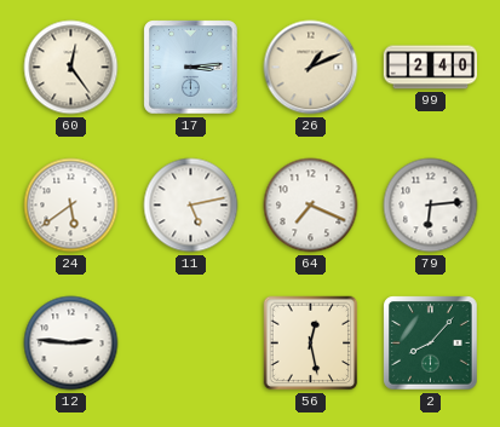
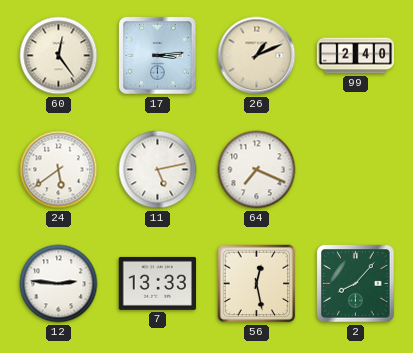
79: 6:14 -> none (431, 206)
7: none -> 13:33 (157, 283)
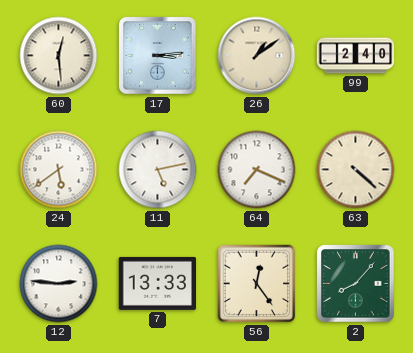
60: 12:24 -> 12:29 (59, 56)
26: 1:11 -> 1:09 (257, 56)
63: none -> 4:22 (356, 170)
56: 12:28 -> 12:24 (257, 284)
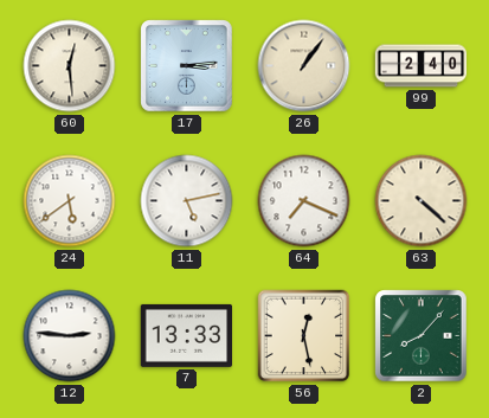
26: 1:09 -> 1:06 (304, 66)
56: 12:24 -> 12:28 (304, 336)
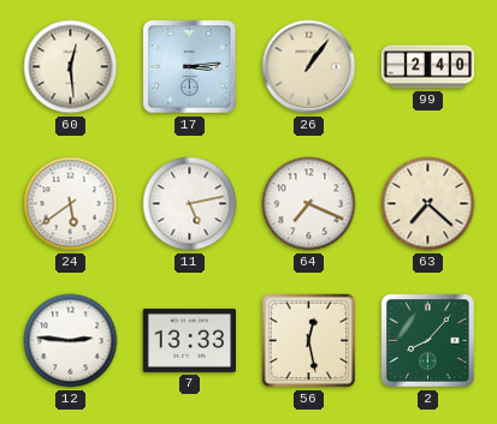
63: 4:22 -> 7:22 (428, 204)
